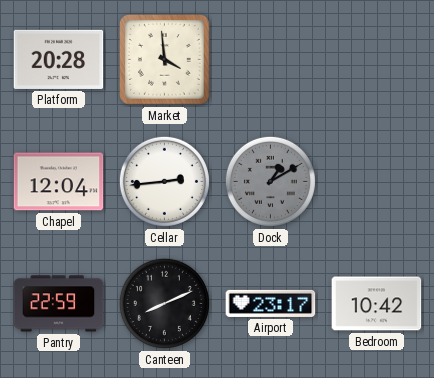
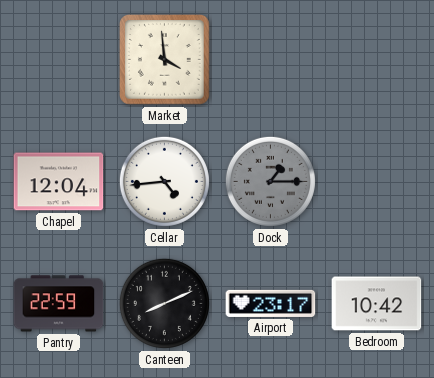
Platform: 20:28 -> none (59, 59)
Cellar: 2:44 -> 4:44 (164, 181)
Dock: 1:10 -> 1:15 (270, 181)
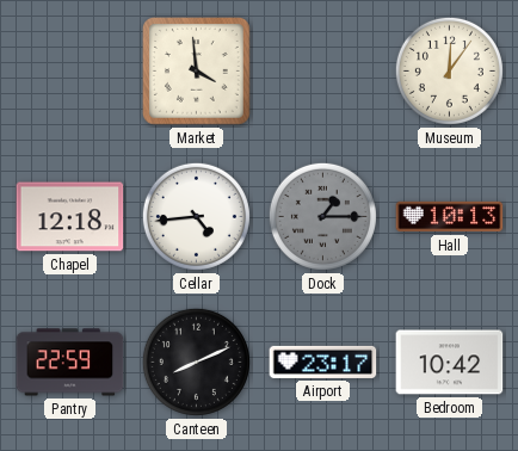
Museum: none -> 12:06 (449, 70)
Chapel: 12:04 -> 12:18 (70, 217)
Hall: none -> 10:13 (450, 217)
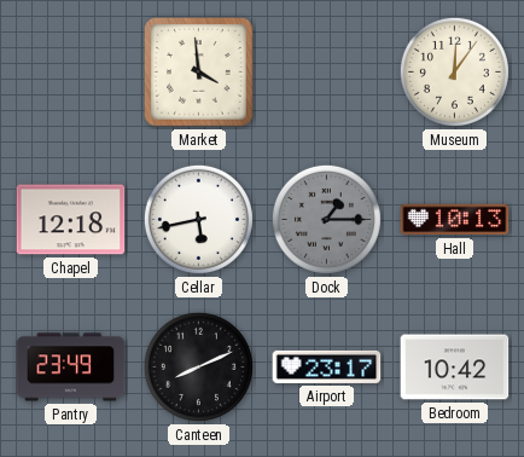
Cellar: 4:44 -> 5:43 (198, 219)
Pantry: 22:59 -> 23:49 (71, 368)
